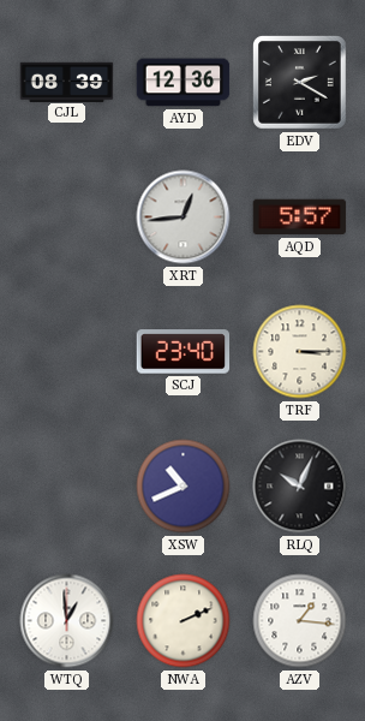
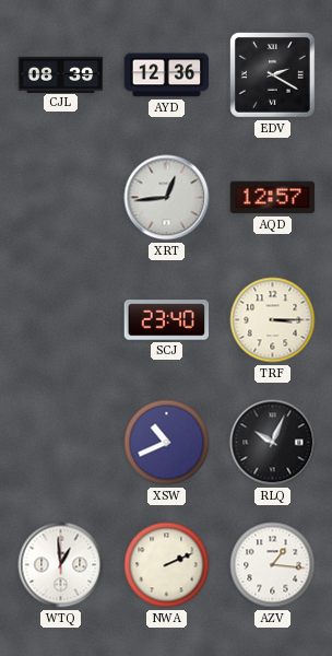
AQD: 5:57 -> 12:57 (273, 198)
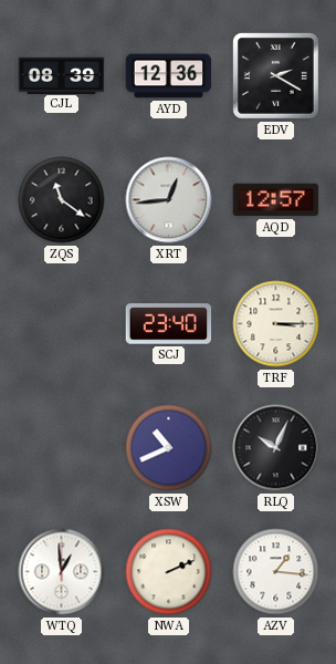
ZQS: none -> 11:21 (62, 200)
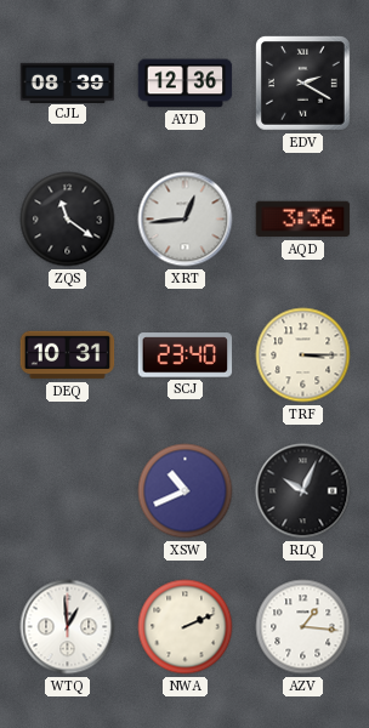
AQD: 12:57 -> 3:36 (303, 220)
DEQ: none -> 10:31 (68, 356)
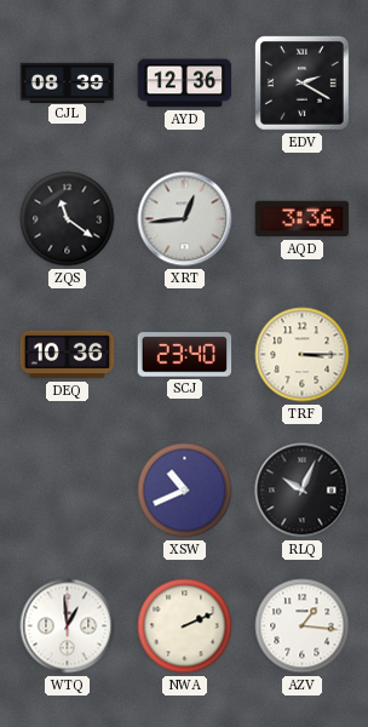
DEQ: 10:31 -> 10:36 (68, 355)
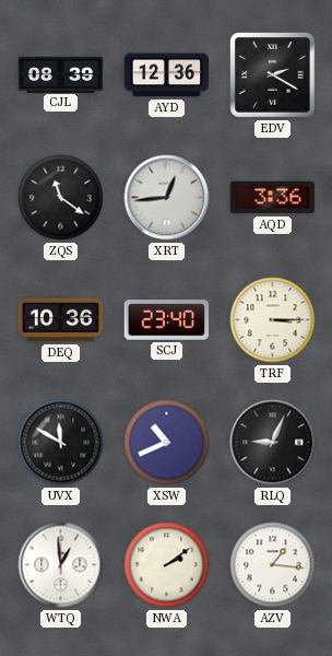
UVX: none -> 11:50 (61, 443)
RLQ: 10:04 -> 9:04 (273, 443)
NWA: 2:11 -> 2:09 (167, 565)
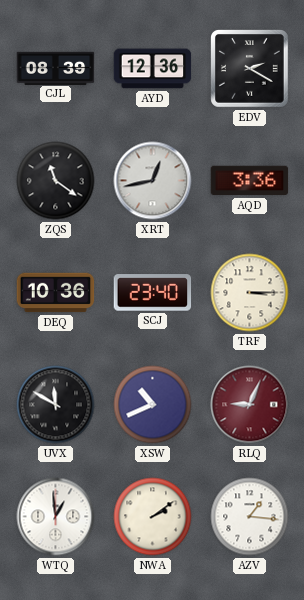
XRT: 12:44 -> 12:43 (153, 181)
RLQ dial: black -> burgundy (250, 405)
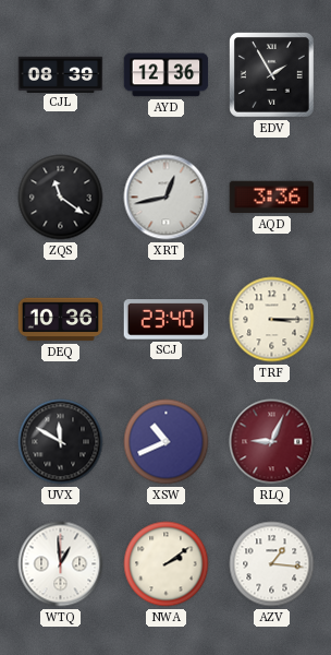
EDV: 2:20 -> 1:55 (272, 75)
